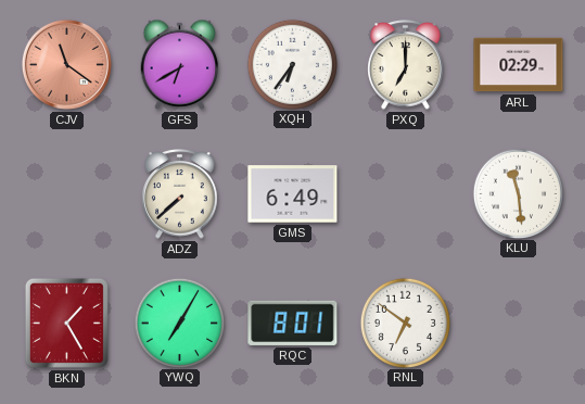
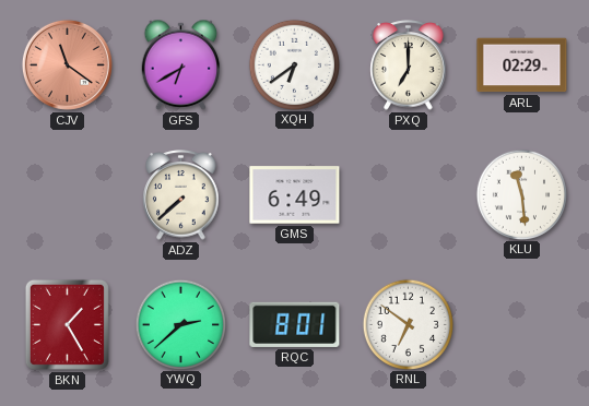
XQH: 6:36 -> 6:39 (294, 64)
YWQ: 7:05 -> 2:38 (180, 324)
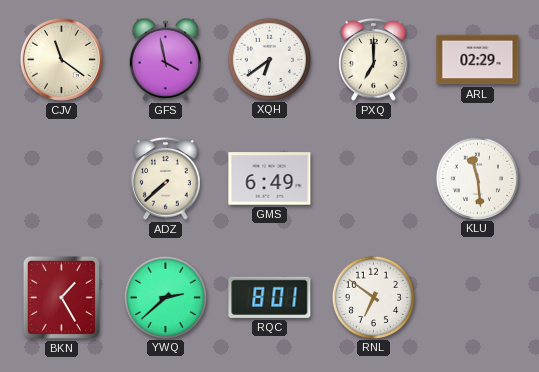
CJV dial: salmon -> cream (61, 59)
GFS: 6:40 -> 3:58 (166, 59)
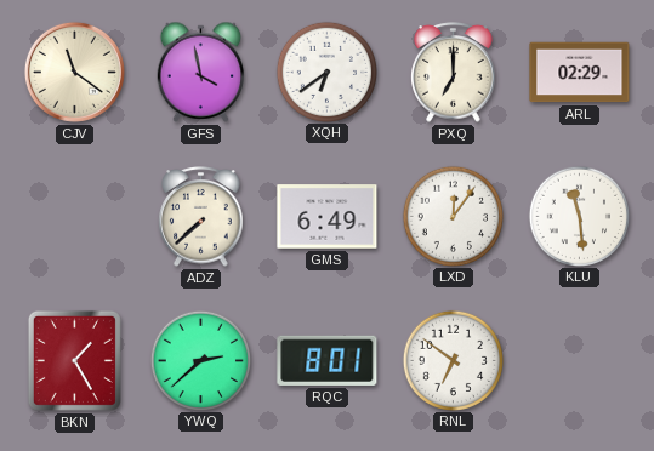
LXD: none -> 12:06 (453, 216)
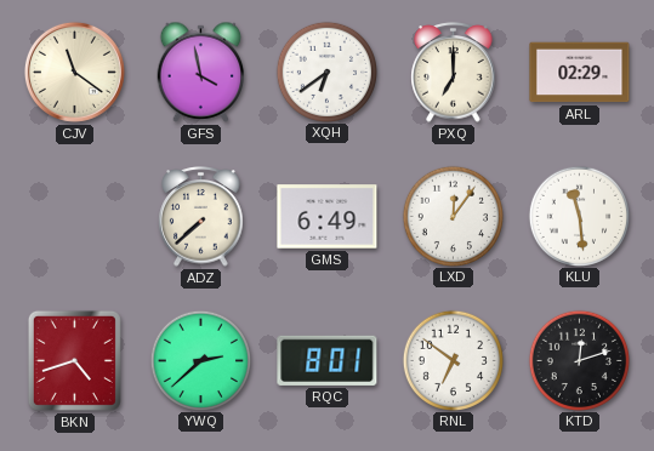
BKN: 1:25 -> 4:42 (74, 360)
KTD: none -> 12:12 (579, 360)
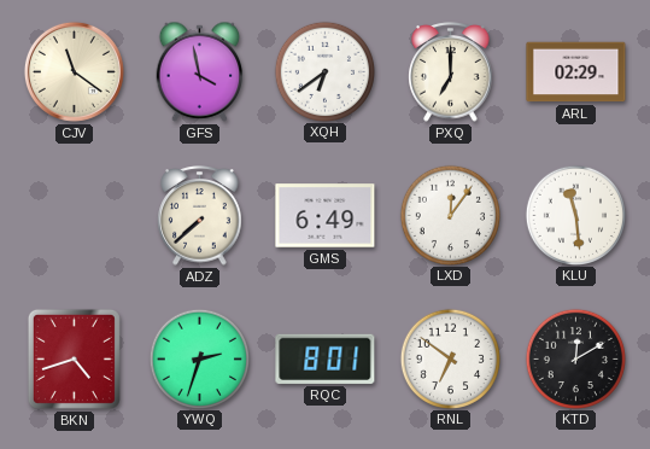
YWQ: 2:38 -> 2:33 (199, 358)
KTD: 12:12 -> 12:10 (575, 358)
